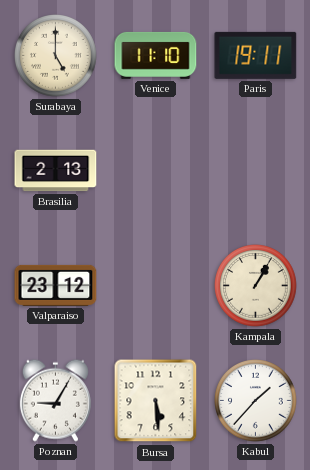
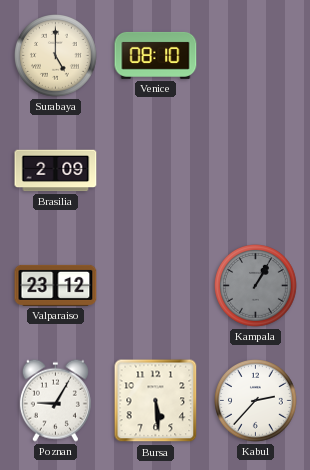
Venice: 11:10 -> 08:10 (156, 55)
Paris: 19:11 -> none (256, 55)
Brasilia: 2:13 -> 2:09 (56, 171)
Kampala dial: cream -> grey (256, 286)
Kabul: 1:37 -> 2:37 (256, 401)
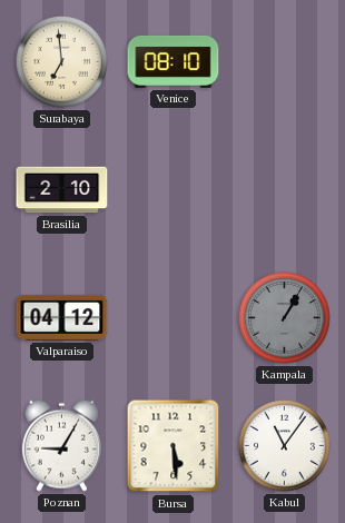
Surabaya: 5:00 -> 6:59 (62, 62)
Brasilia: 2:09 -> 2:10 (62, 190)
Valparaiso: 23:12 -> 04:12 (62, 317)
Kabul: 2:37 -> 11:06 (285, 446)
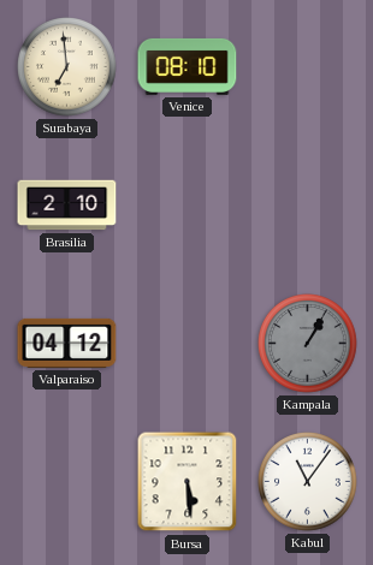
Poznan: 9:05 -> none (61, 445)
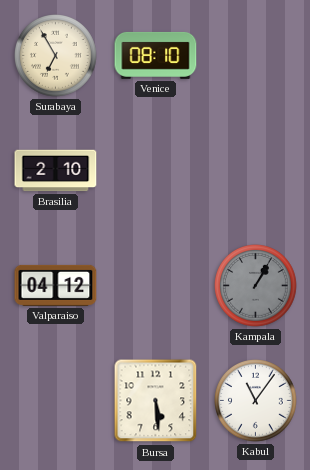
Surabaya: 6:59 -> 6:55 (56, 56)
